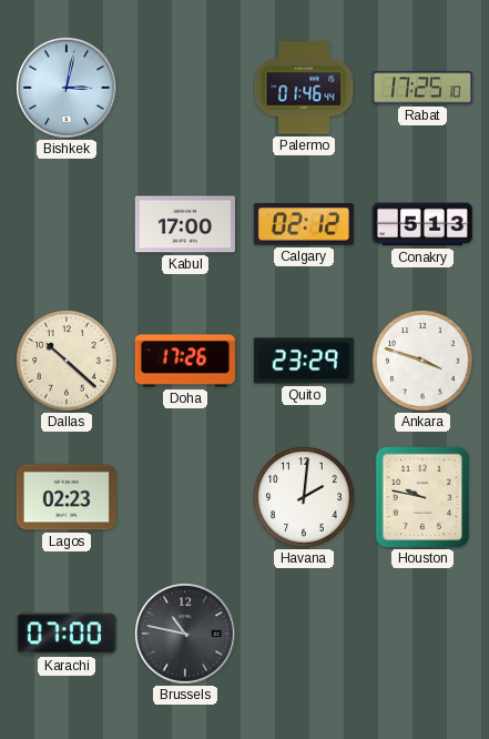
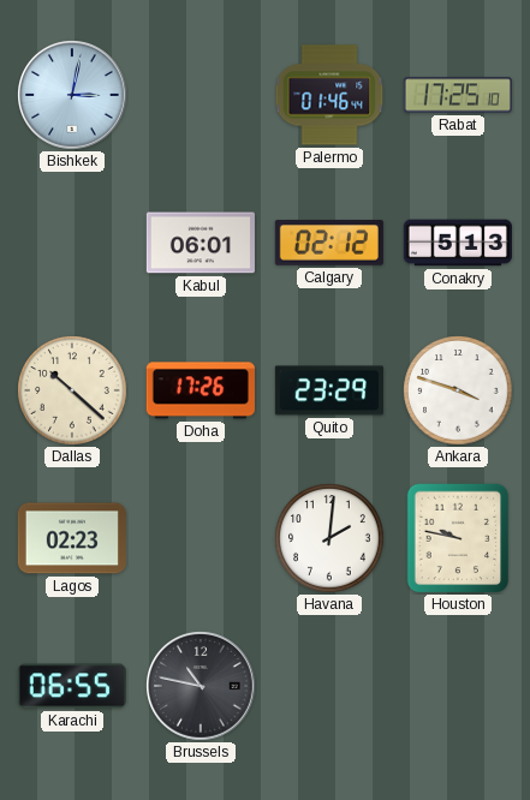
Kabul: 17:00 -> 06:01 (201, 243)
Karachi: 07:00 -> 06:55 (72, 686)
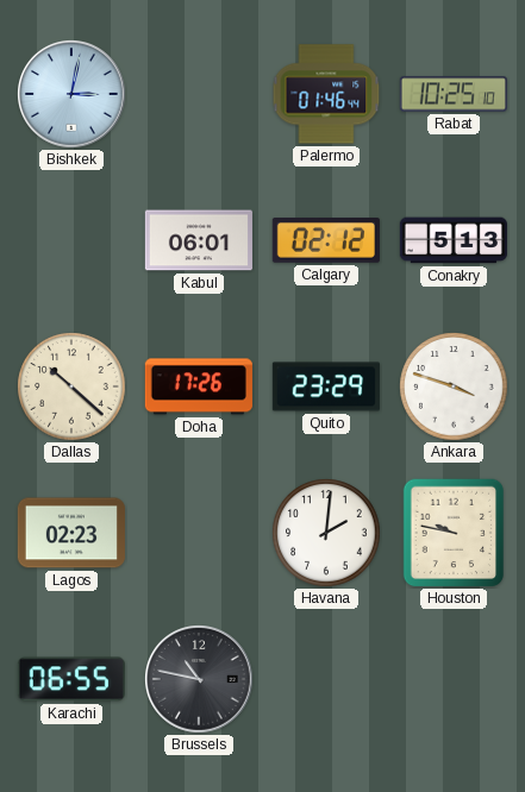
Rabat: 17:25 -> 10:25 (454, 94)
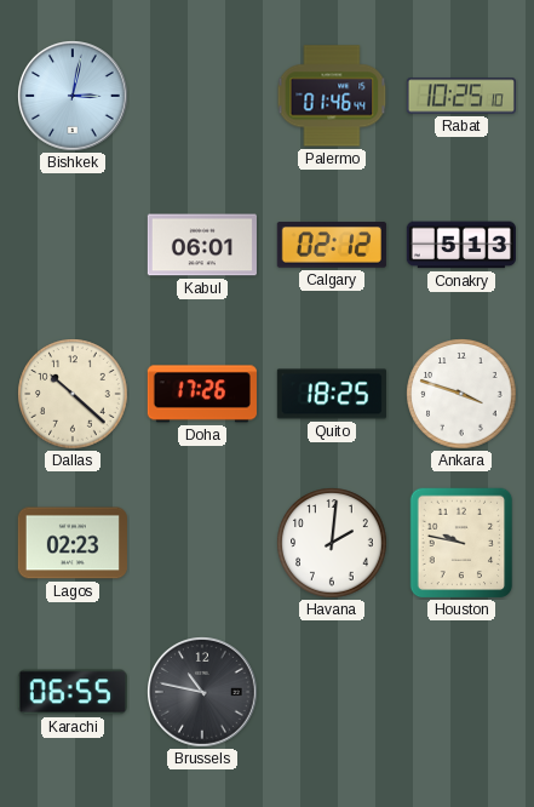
Quito: 23:29 -> 18:25 (332, 394)
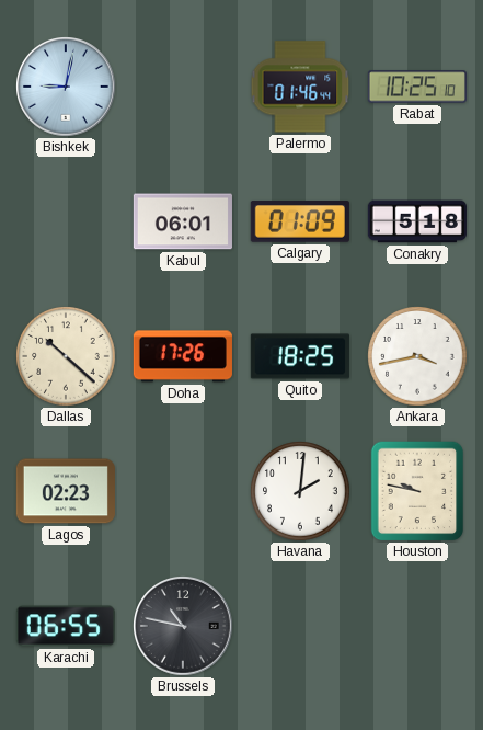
Bishkek: 3:02 -> 9:02 (67, 88)
Calgary: 02:12 -> 01:09 (300, 223)
Conakry: 5:13 -> 5:18 (417, 221)
Ankara: 3:48 -> 3:43 (417, 356)
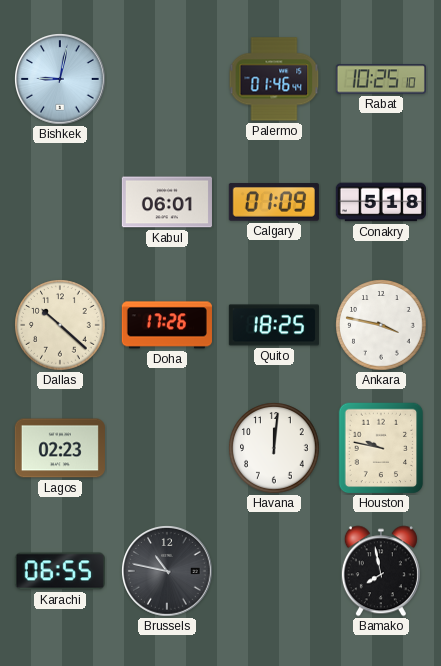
Ankara: 3:43 -> 3:47 (381, 325)
Havana: 2:01 -> 12:01 (274, 448)
Bamako: none -> 7:58 (381, 571)
